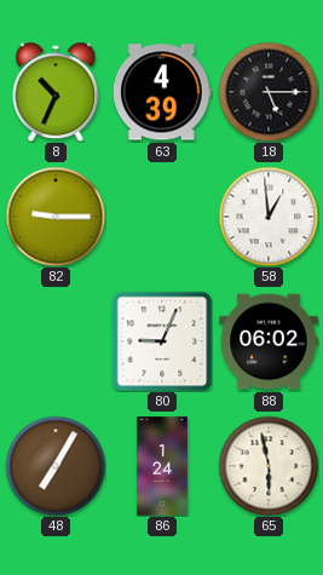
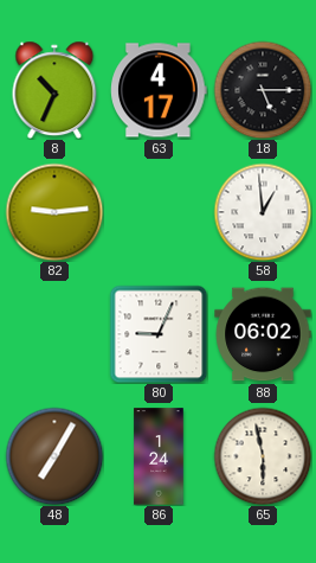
63: 4:39 -> 4:17 (159, 90)
82: 9:15 -> 9:14 (54, 212)
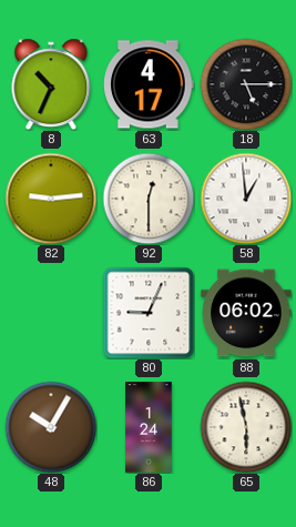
92: none -> 12:30 (149, 199)
48: 7:05 -> 10:05 (51, 427)
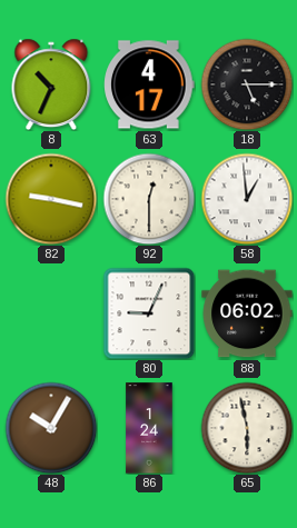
82: 9:14 -> 9:17 (51, 199)
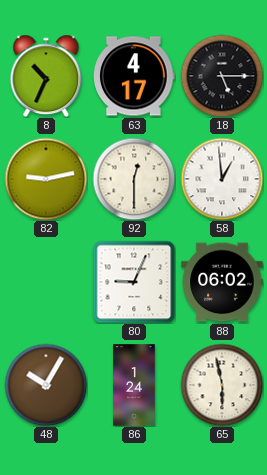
82: 9:17 -> 9:13 (46, 179)
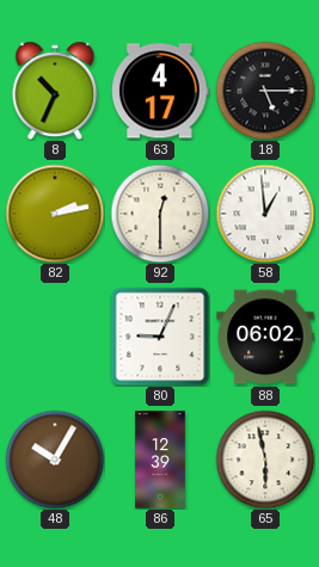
82: 9:13 -> 2:13 (55, 214)
86: 1:24 -> 12:39 (160, 460)
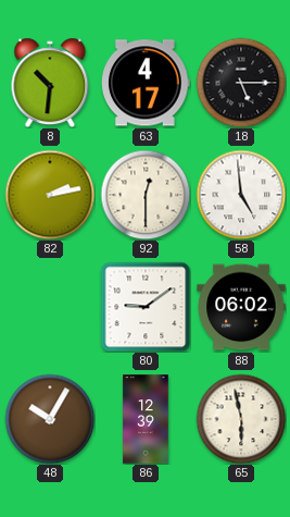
8: 10:34 -> 10:31 (50, 83)
58: 12:59 -> 4:59 (241, 195)
80: 9:04 -> 9:09 (146, 307)
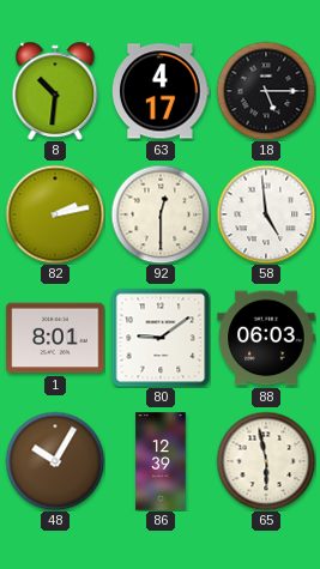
1: none -> 8:01 (55, 338)
88: 06:02 -> 06:03 (266, 338)
